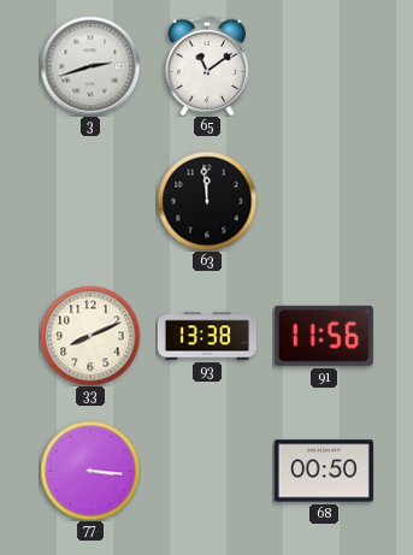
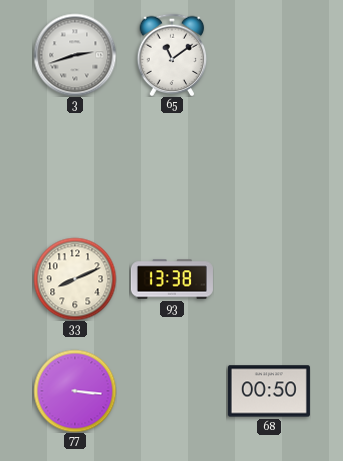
63: 11:59 -> none (207, 201)
91: 11:56 -> none (324, 336)
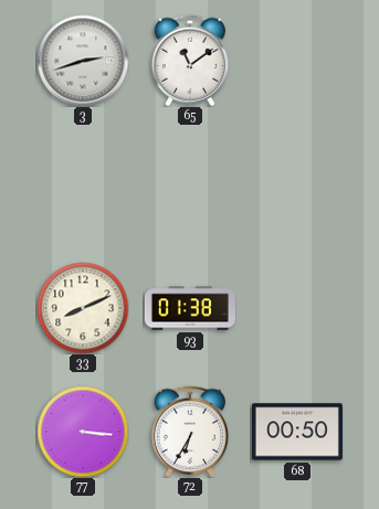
93: 13:38 -> 01:38 (190, 308)
72: none -> 6:35 (190, 432)
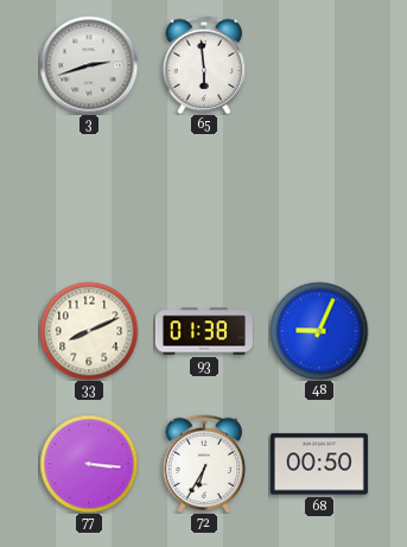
65: 11:09 -> 5:59 (204, 65)
48: none -> 9:04 (319, 331)
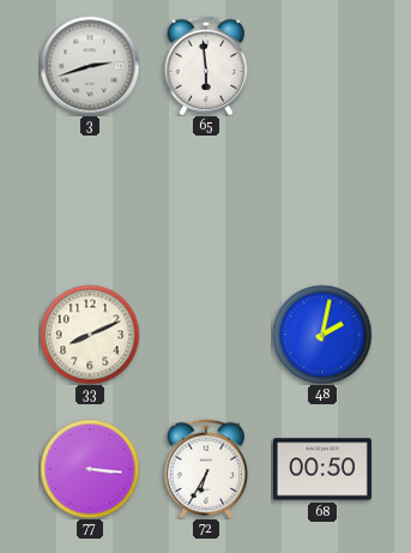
93: 01:38 -> none (204, 331)
48: 9:04 -> 2:02 (322, 335)
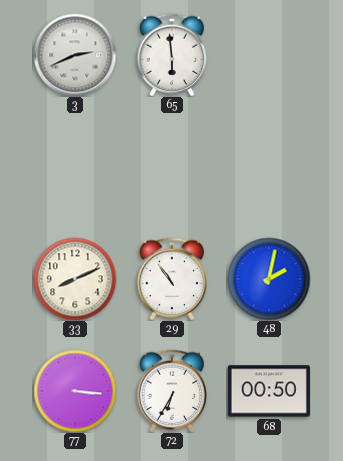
3: 2:42 -> 2:41 (75, 55)
29: none -> 10:54 (172, 279)
